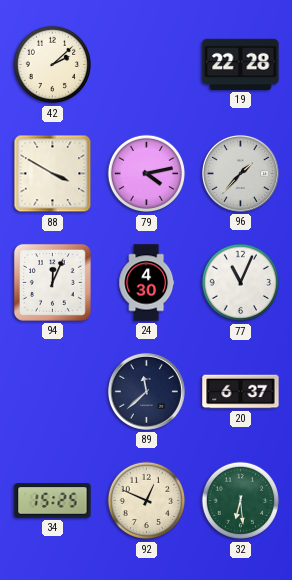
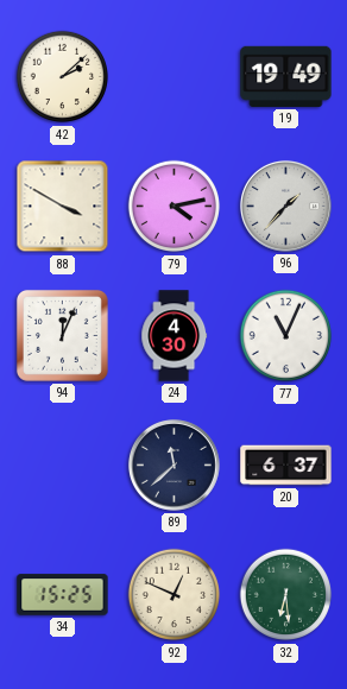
19: 22:28 -> 19:49 (286, 76)
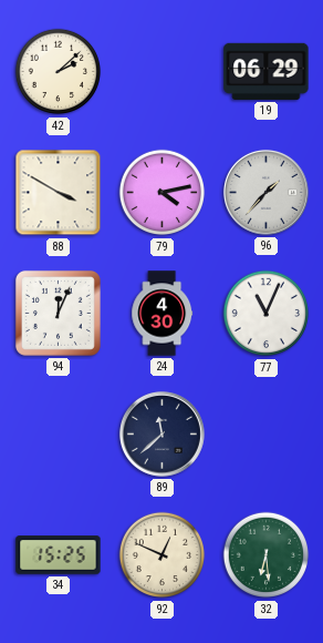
19: 19:49 -> 06:29 (267, 71)
20: 6:37 -> none (286, 466)
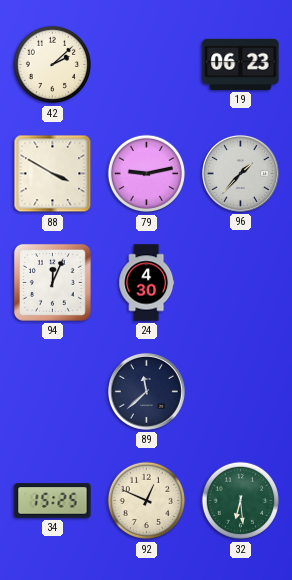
19: 06:29 -> 06:23 (241, 64)
79: 4:13 -> 9:13 (147, 174)
77: 11:04 -> none (267, 314)
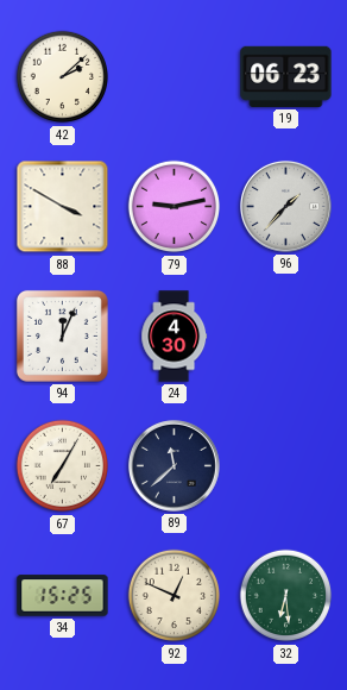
67: none -> 7:05 (63, 466)
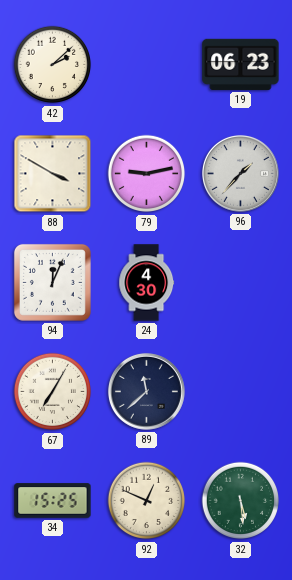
32: 6:29 -> 5:29 (241, 501)
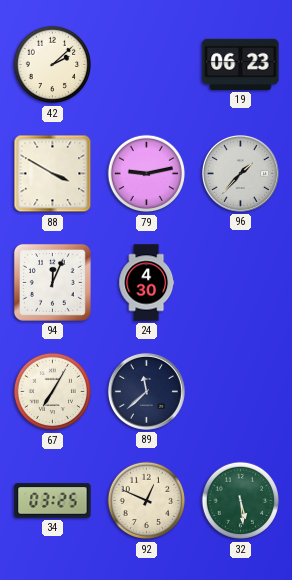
34: 15:25 -> 03:25 (53, 501)
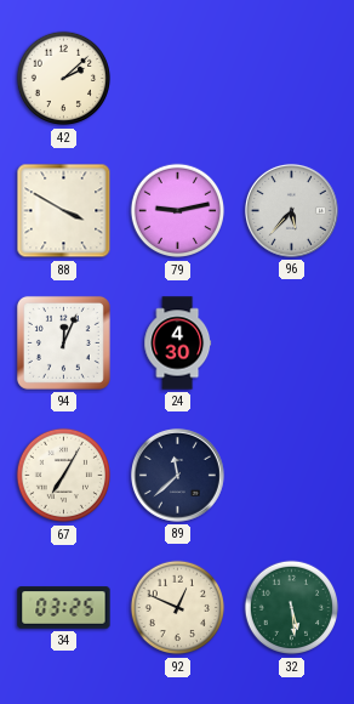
19: 06:23 -> none (241, 64)
96: 1:37 -> 5:37 (291, 210)
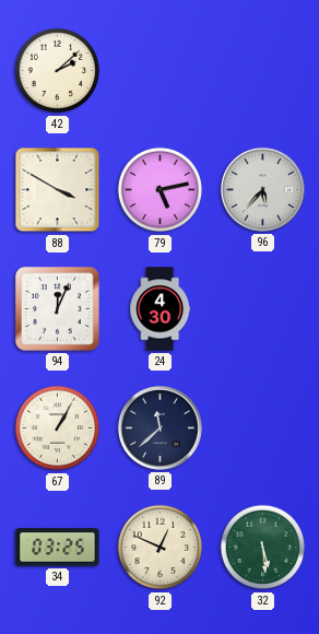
79: 9:13 -> 5:13 (161, 190)
67: 7:05 -> 1:05 (58, 428)
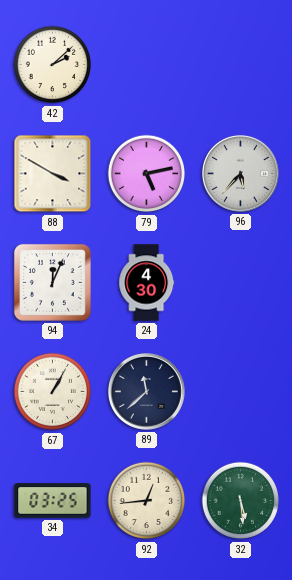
92: 12:49 -> 12:44 (147, 501)
